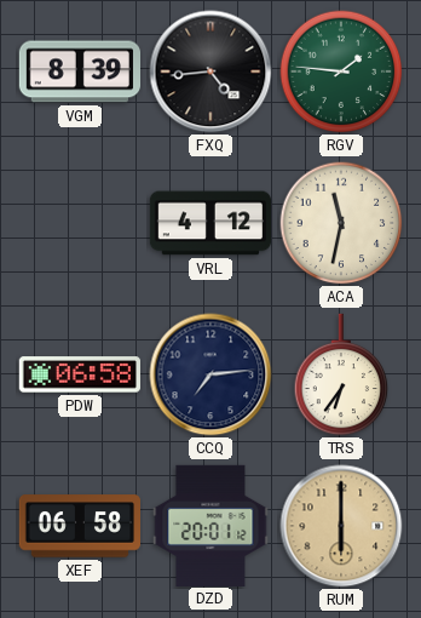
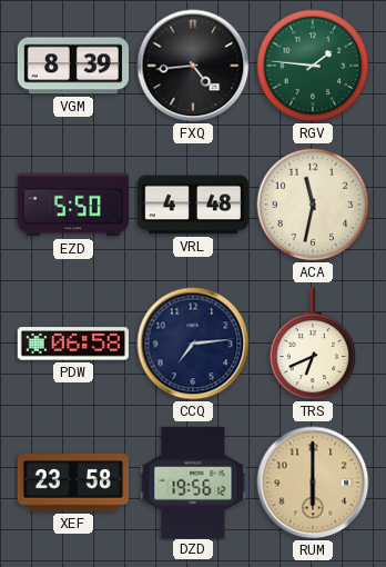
EZD: none -> 5:50 (73, 205)
VRL: 4:12 -> 4:48 (192, 205)
TRS: 6:36 -> 6:41 (313, 344)
XEF: 06:58 -> 23:58 (72, 483)
DZD: 20:01 -> 19:56 (193, 481)
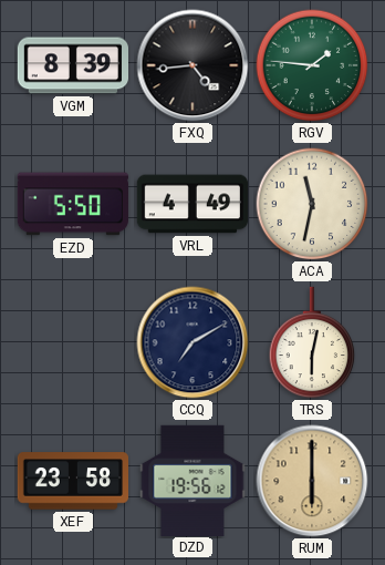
VRL: 4:48 -> 4:49 (191, 204)
PDW: 06:58 -> none (73, 344)
CCQ: 7:14 -> 7:10 (192, 342)
TRS: 6:41 -> 6:02 (312, 342)
